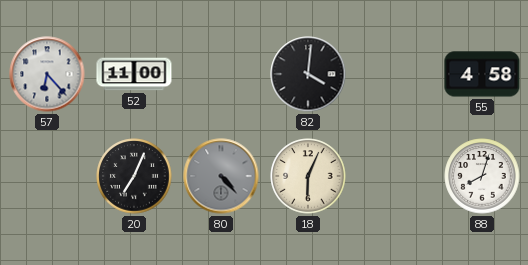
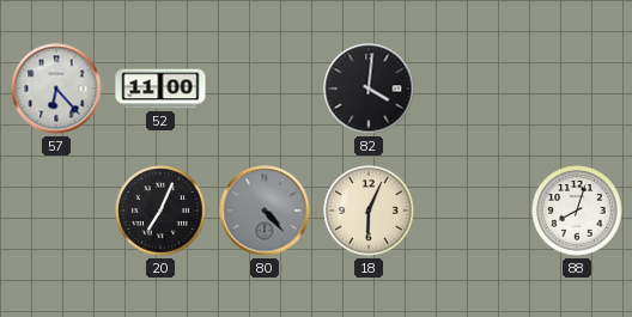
55: 4:58 -> none (482, 74)
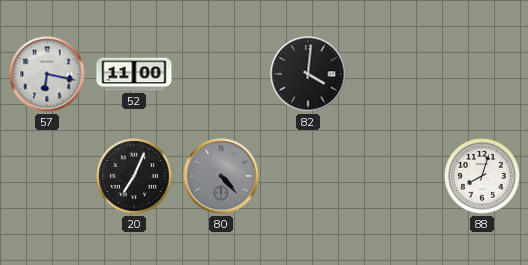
57: 6:23 -> 6:17 (47, 74)
18: 6:04 -> none (369, 211)
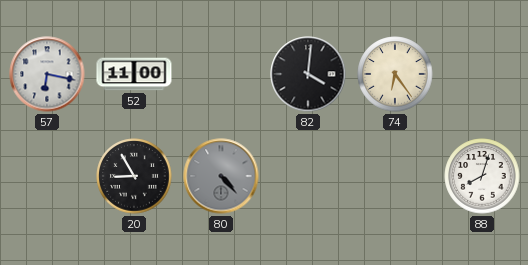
74: none -> 6:24 (395, 74)
20: 7:04 -> 8:55 (134, 176)
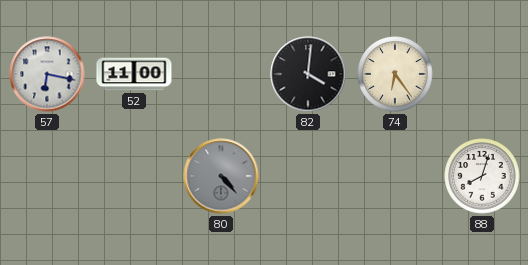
20: 8:55 -> none (134, 176)
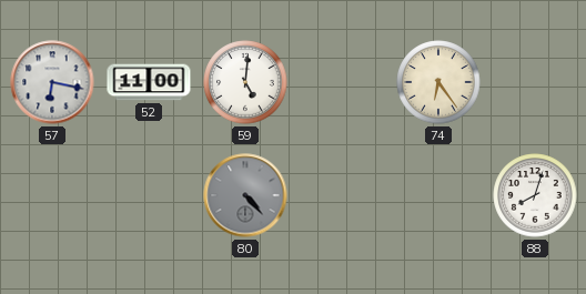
59: none -> 5:01 (245, 82)
82: 4:01 -> none (308, 74)
